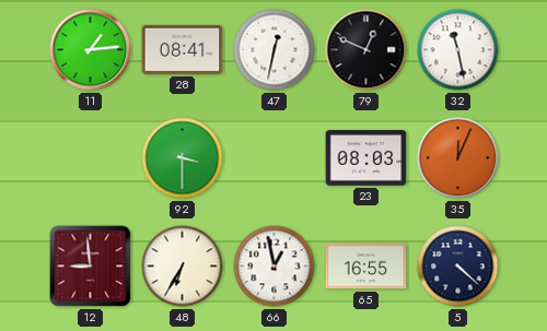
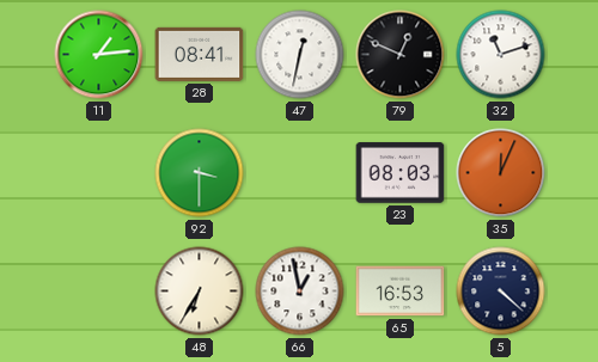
32: 11:28 -> 11:12 (501, 55)
12: 8:59 -> none (91, 267)
65: 16:55 -> 16:53 (401, 292)
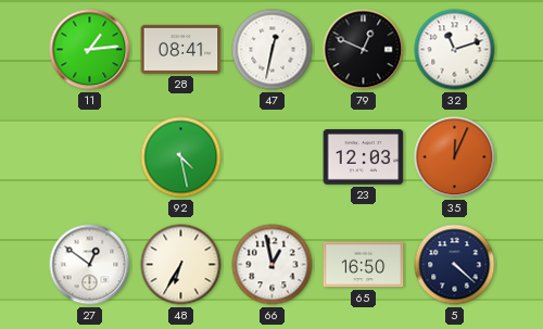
92: 3:30 -> 4:28 (181, 157)
23: 08:03 -> 12:03 (364, 157)
27: none -> 12:51 (90, 265)
65: 16:53 -> 16:50 (364, 265)
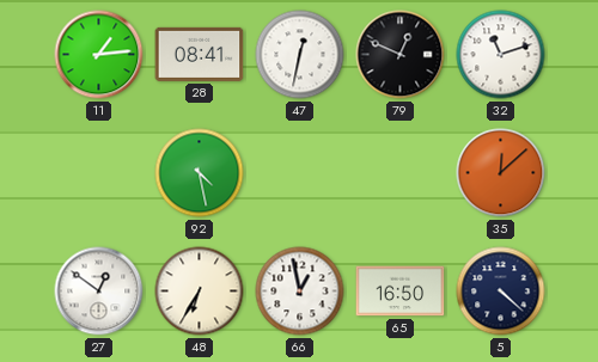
23: 12:03 -> none (364, 157)
35: 12:04 -> 12:08 (501, 173)
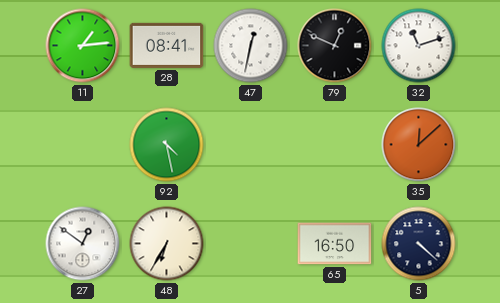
66: 12:58 -> none (300, 292)
